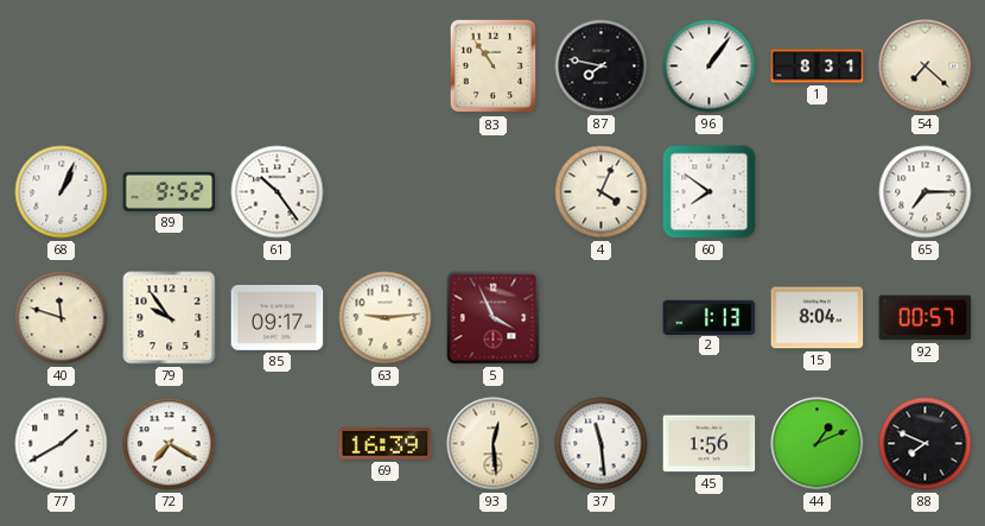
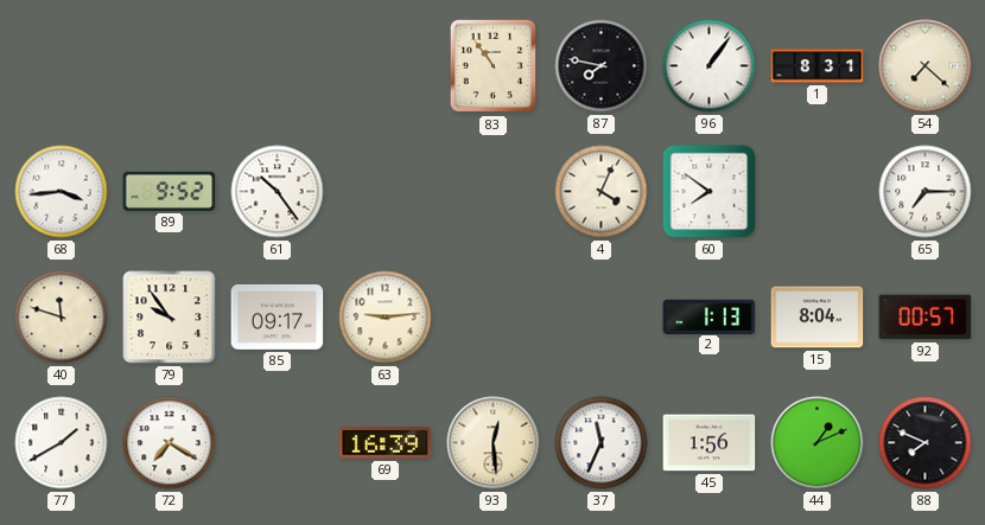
68: 1:04 -> 3:44 (62, 192)
5: 3:56 -> none (494, 318)
37: 11:29 -> 11:34 (602, 443)
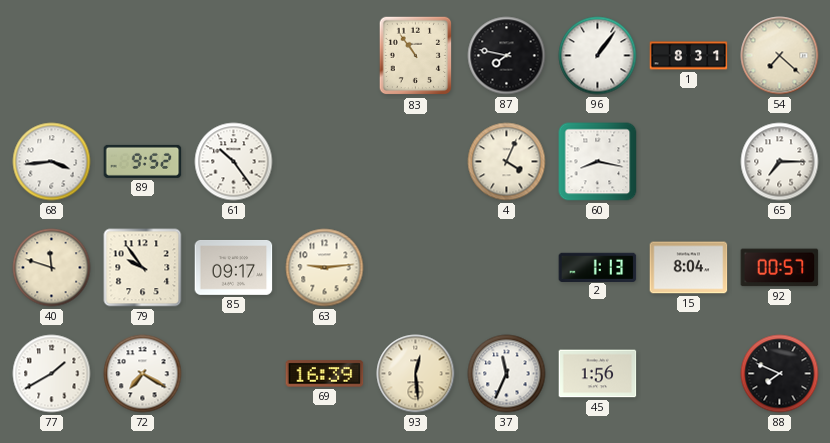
60: 7:51 -> 8:17 (598, 162)
44: 1:11 -> none (818, 443)
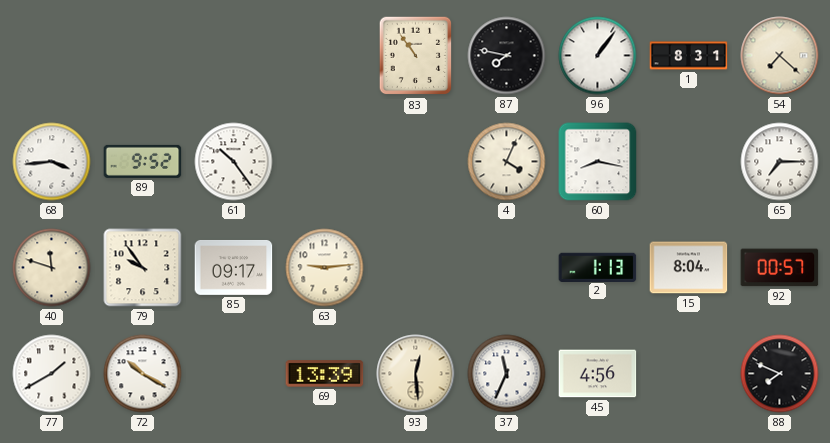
72: 7:20 -> 10:20 (143, 374)
69: 16:39 -> 13:39 (325, 374)
45: 1:56 -> 4:56 (598, 374)
